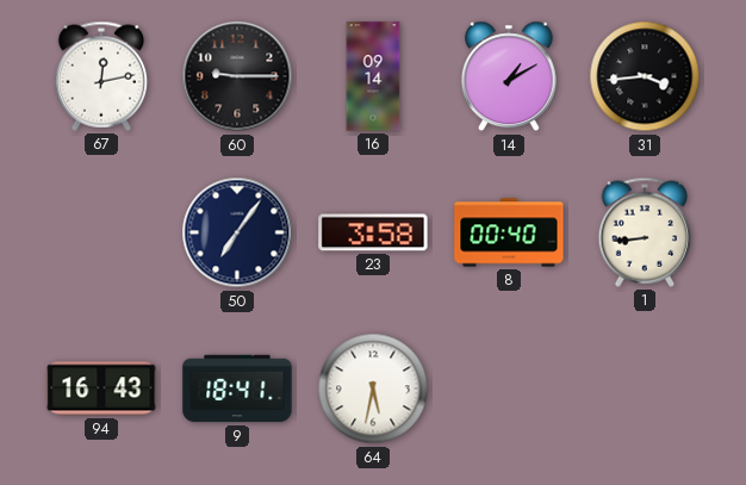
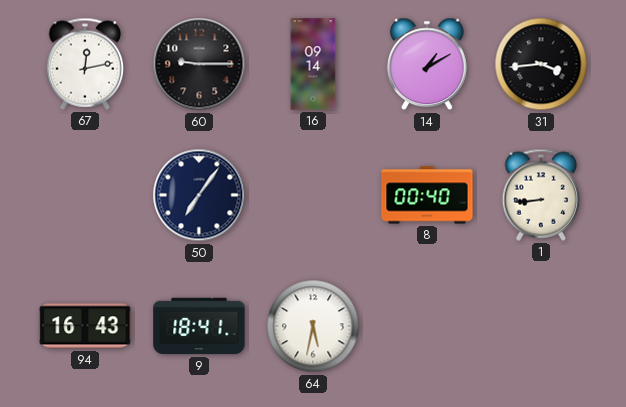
23: 3:58 -> none (373, 232)
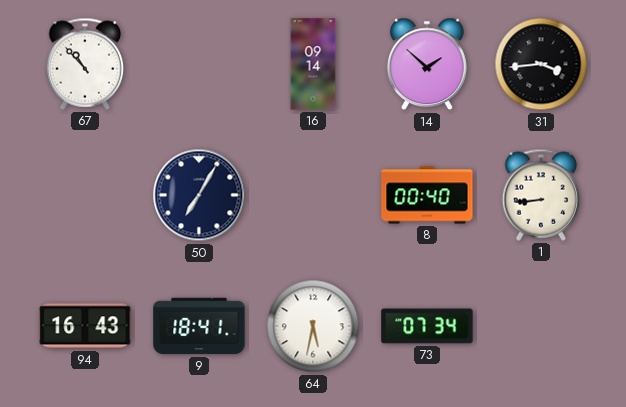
67: 12:13 -> 10:53 (85, 64)
60: 9:15 -> none (199, 64)
14: 1:10 -> 1:52 (428, 64)
50: 7:06 -> 7:05 (199, 195)
73: none -> 07:34 (427, 326)
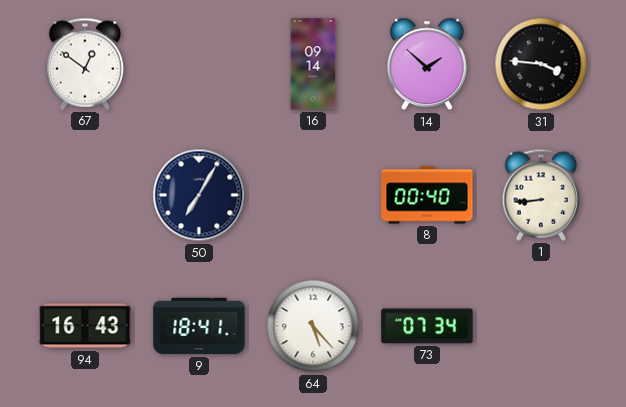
67: 10:53 -> 12:51 (85, 64)
31: 3:44 -> 3:46 (541, 64)
64: 5:32 -> 5:23 (313, 326)
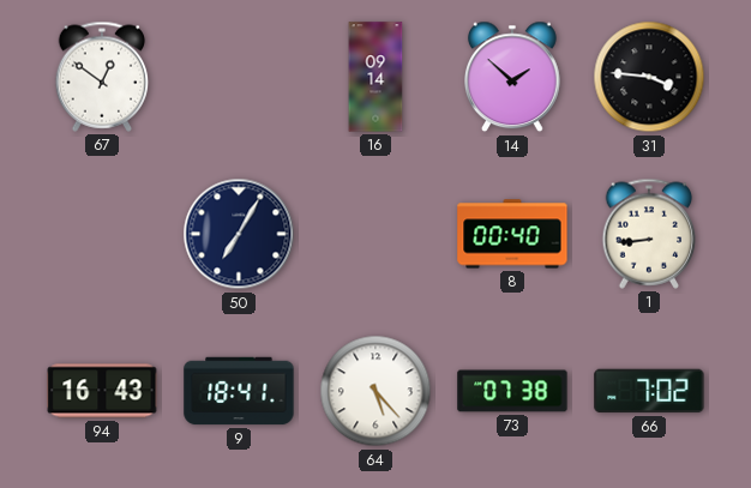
73: 07:34 -> 07:38 (512, 391)
66: none -> 7:02 (649, 391)
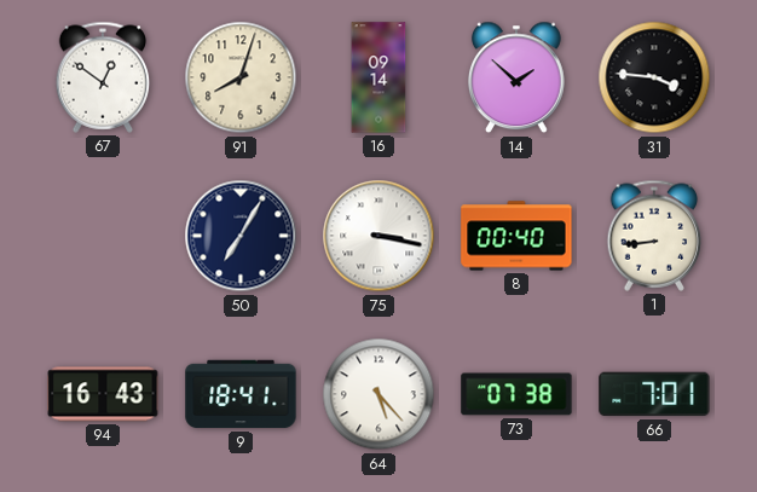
91: none -> 8:03 (241, 77)
75: none -> 3:17 (379, 236)
66: 7:02 -> 7:01 (654, 394)
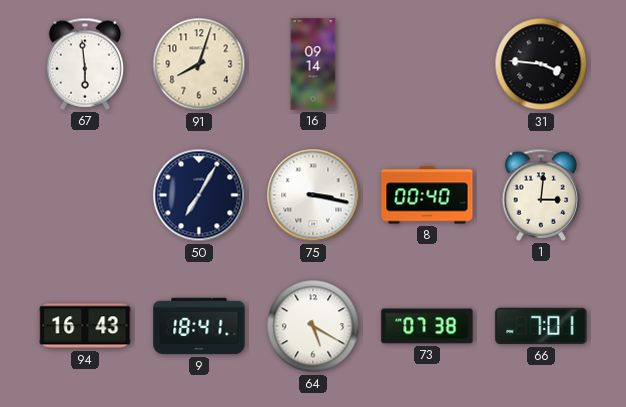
67: 12:51 -> 5:59 (85, 64)
14: 1:52 -> none (518, 77)
1: 8:44 -> 3:01 (541, 195)
64: 5:23 -> 5:20 (313, 326)
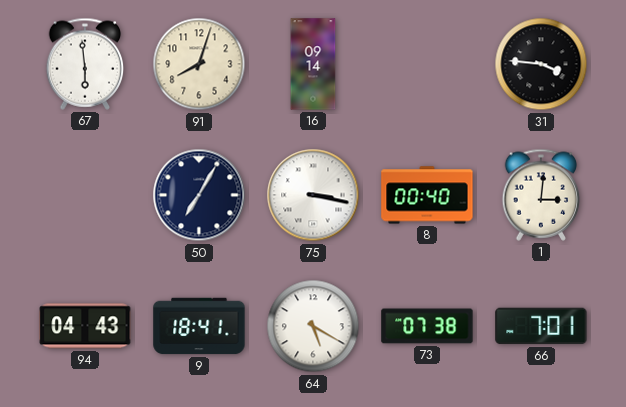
94: 16:43 -> 04:43 (85, 326)
